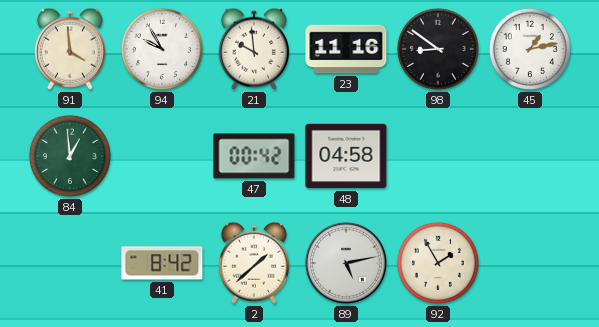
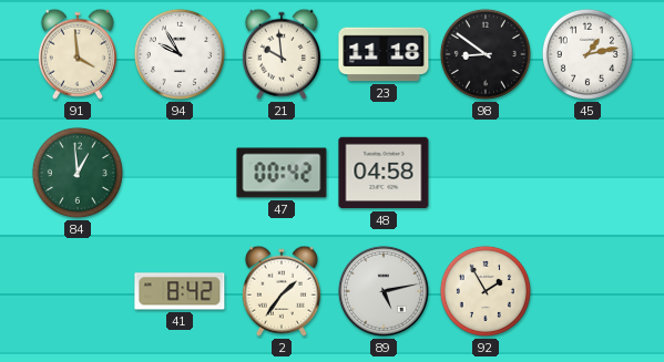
23: 11:16 -> 11:18 (384, 54)
2: 1:38 -> 1:36 (282, 291)
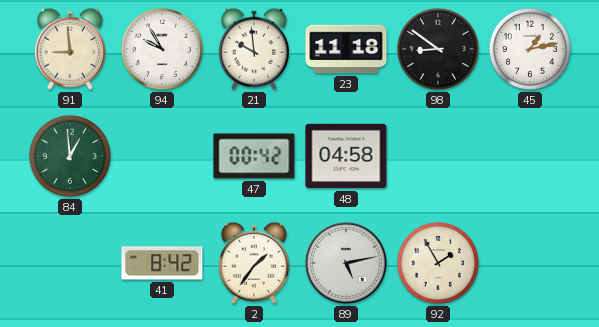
91: 3:59 -> 8:59 (70, 49)
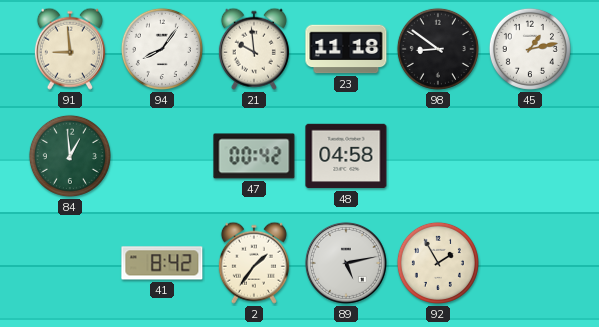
94: 9:55 -> 8:06 (162, 49)
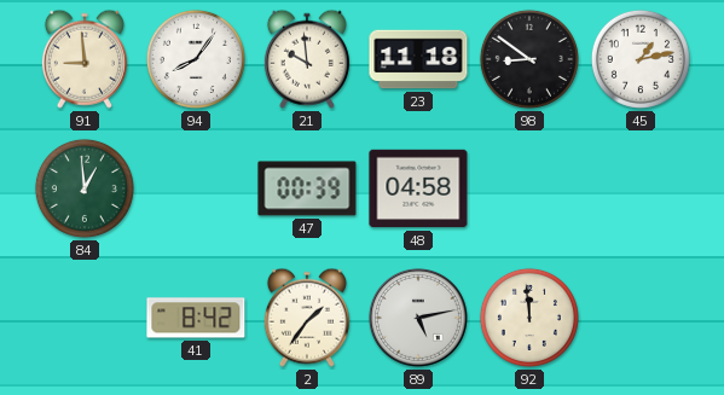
47: 00:42 -> 00:39 (307, 188)
92: 1:55 -> 11:59 (529, 318)
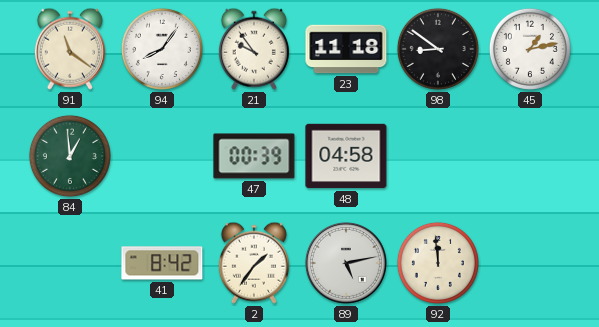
91: 8:59 -> 11:21 (70, 49)
21: 9:59 -> 9:54 (254, 49)
